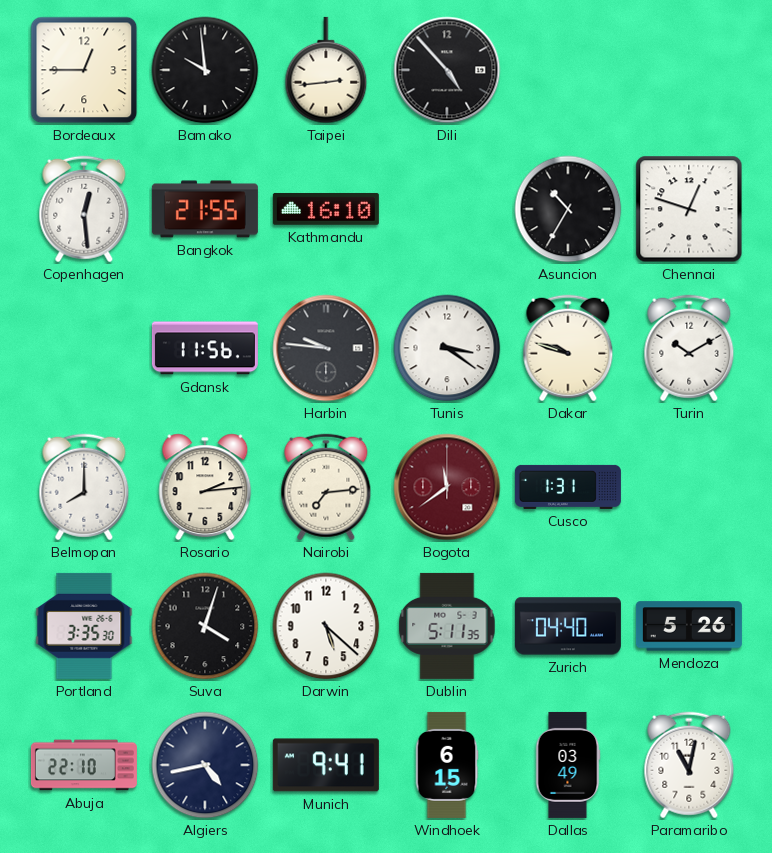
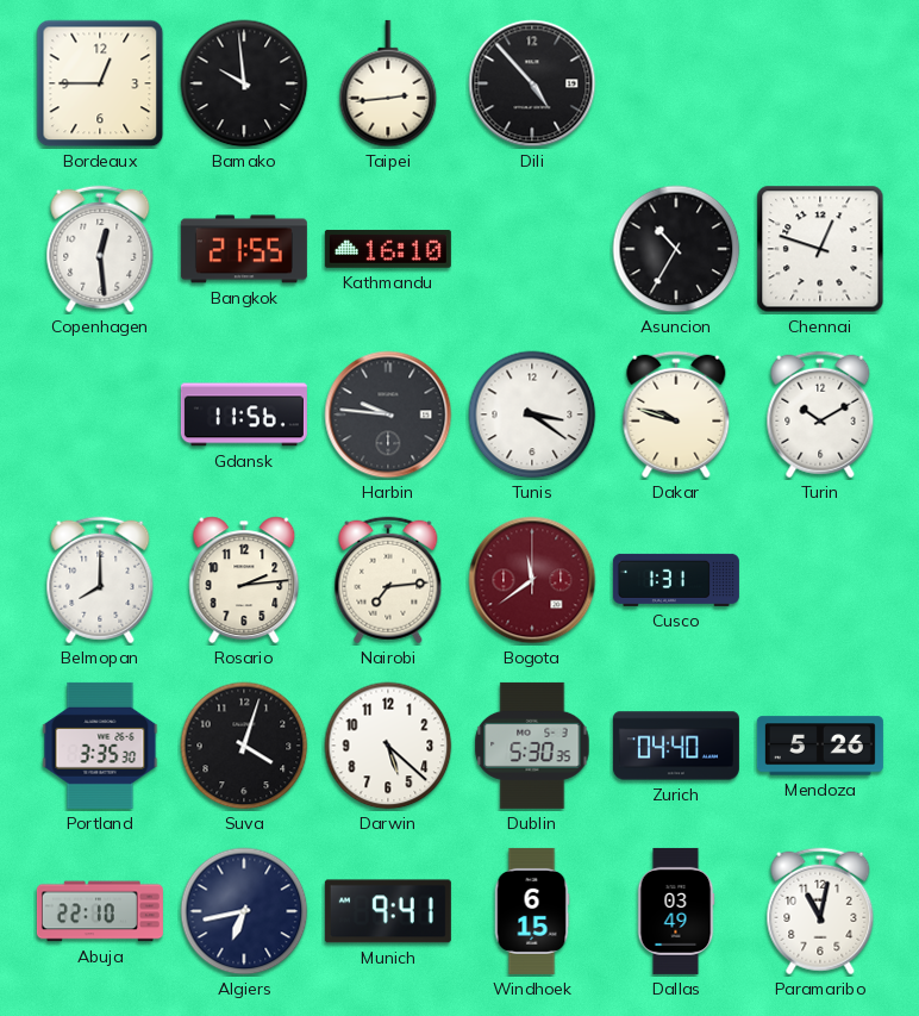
Dublin: 5:11 -> 5:30 (532, 746)
Algiers: 4:43 -> 6:43 (244, 911)
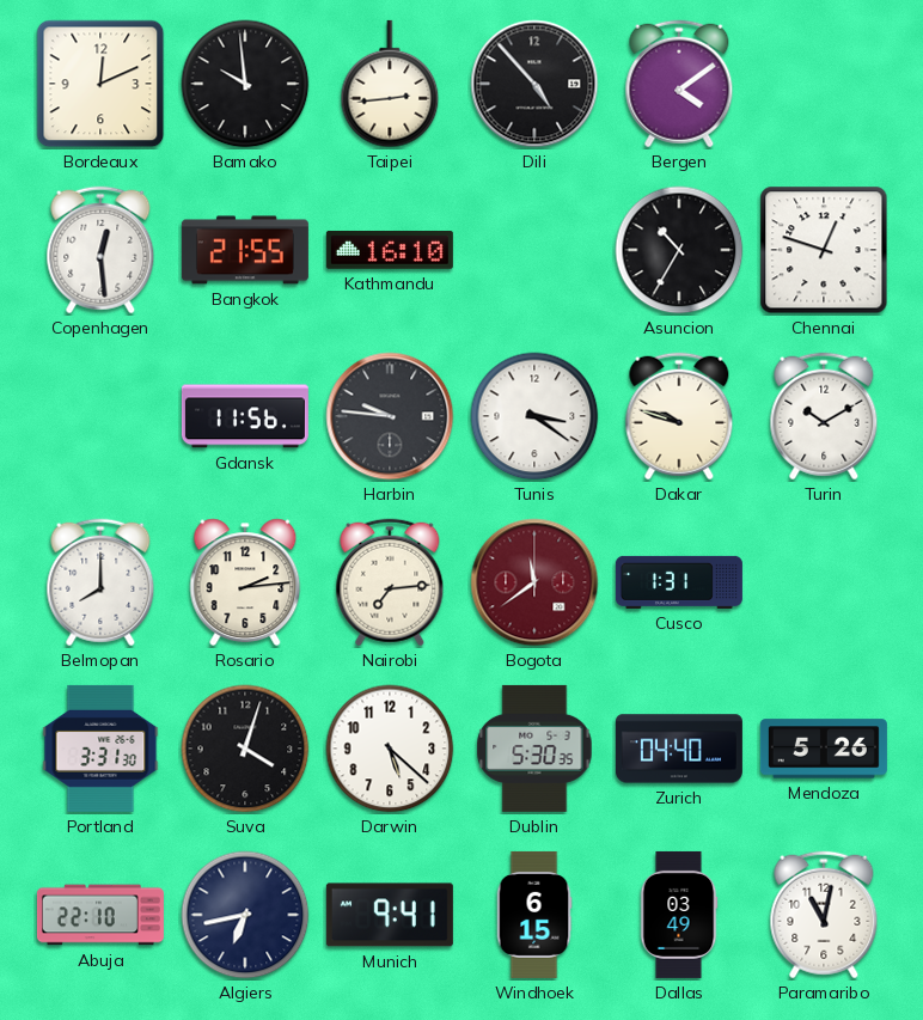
Bordeaux: 12:45 -> 12:11 (100, 84)
Bergen: none -> 4:09 (679, 84)
Portland: 3:35 -> 3:31 (100, 749)
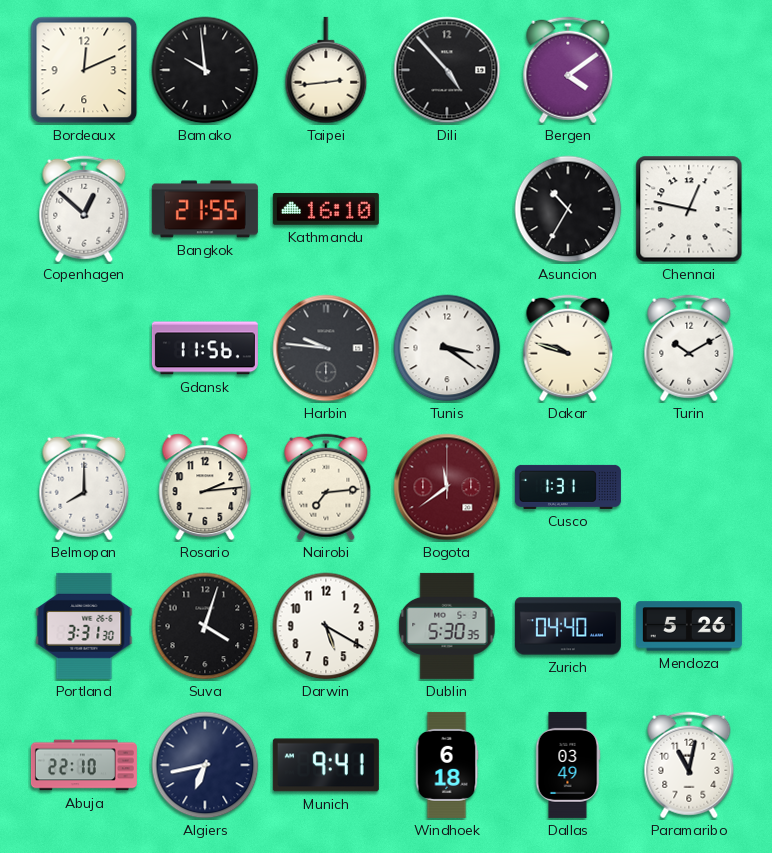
Copenhagen: 12:29 -> 12:52 (84, 209)
Chennai: 12:48 -> 12:47 (689, 209)
Darwin: 5:22 -> 5:20 (326, 626)
Windhoek: 6:15 -> 6:18 (447, 765)
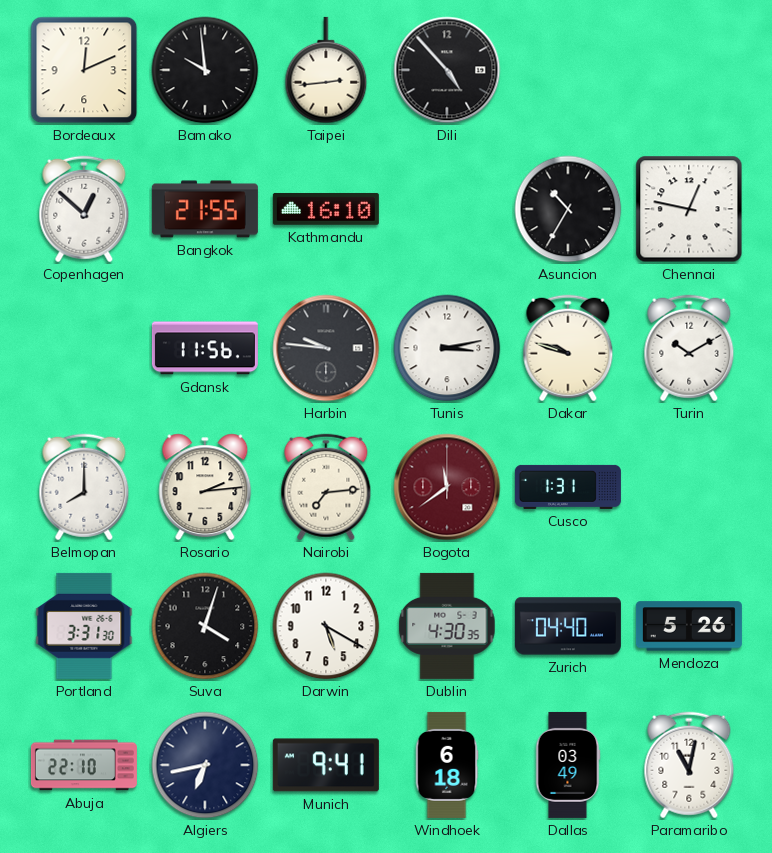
Bergen: 4:09 -> none (568, 70)
Tunis: 3:21 -> 3:13 (447, 348)
Dublin: 5:30 -> 4:30 (447, 626)
